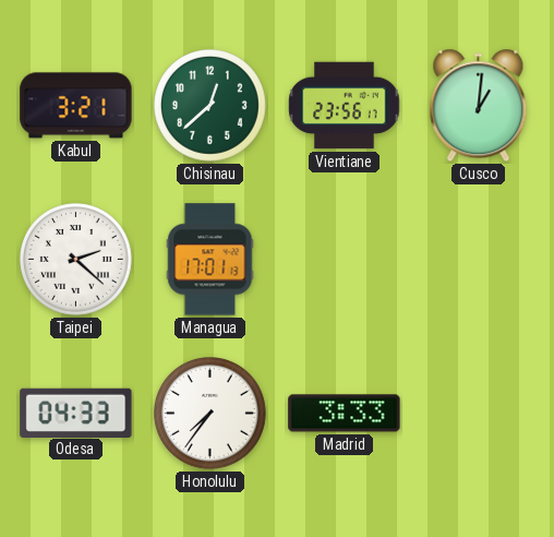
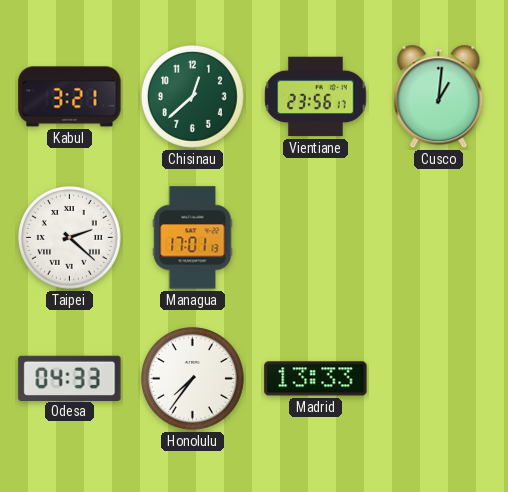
Madrid: 3:33 -> 13:33 (316, 379)
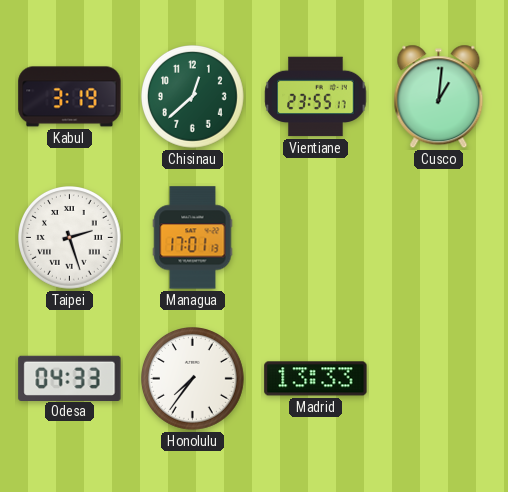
Kabul: 3:21 -> 3:19 (70, 97)
Vientiane: 23:56 -> 23:55 (316, 97)
Taipei: 2:22 -> 2:27 (70, 238)
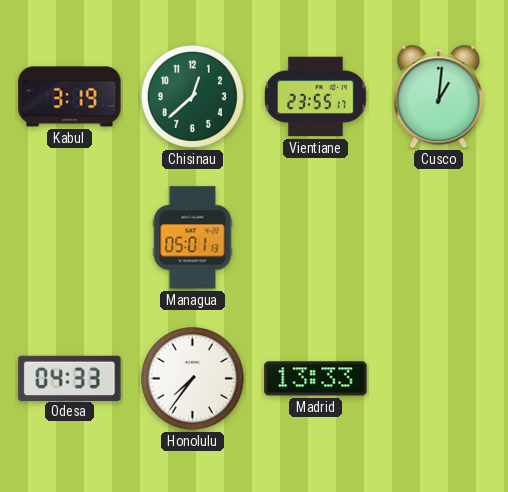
Taipei: 2:27 -> none (70, 238)
Managua: 17:01 -> 05:01 (193, 238)
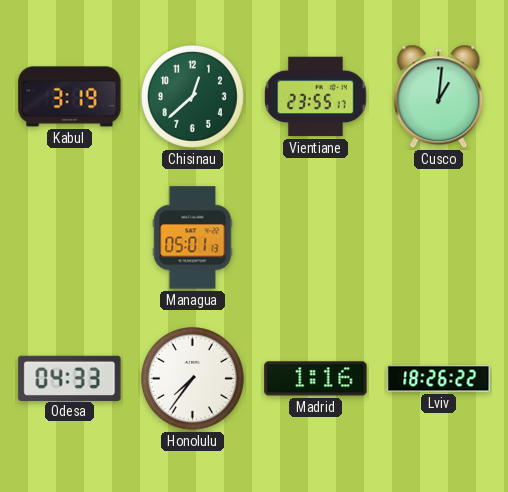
Madrid: 13:33 -> 1:16 (316, 379)
Lviv: none -> 18:26 (439, 379)
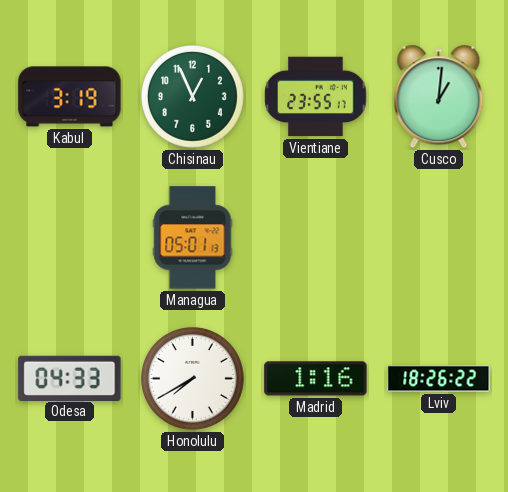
Chisinau: 12:38 -> 12:56 (193, 97)
Honolulu: 7:36 -> 7:40 (193, 379)
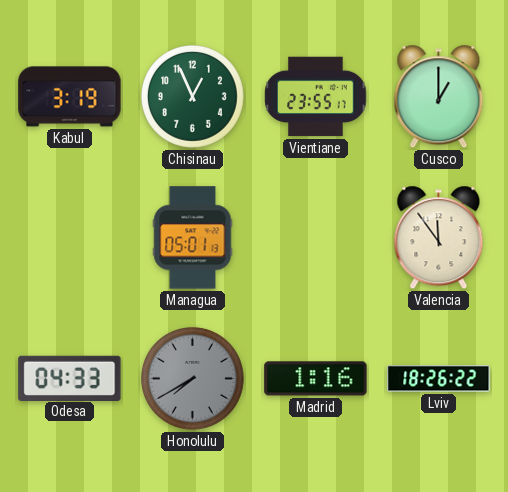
Cusco: 1:01 -> 1:00 (439, 97)
Valencia: none -> 11:54 (439, 238)
Honolulu dial: white -> grey (193, 379)
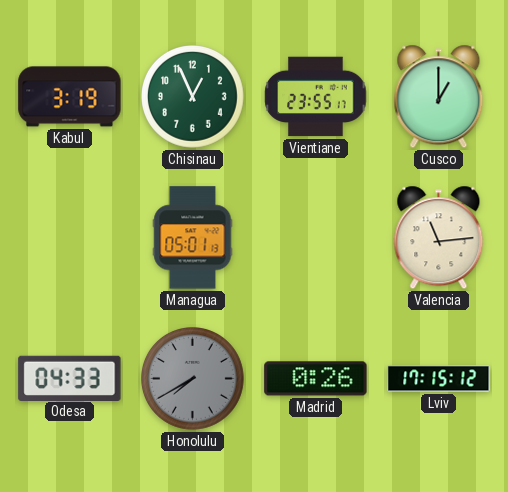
Valencia: 11:54 -> 11:14 (439, 238)
Madrid: 1:16 -> 0:26 (316, 379)
Lviv: 18:26 -> 17:15 (439, 379)
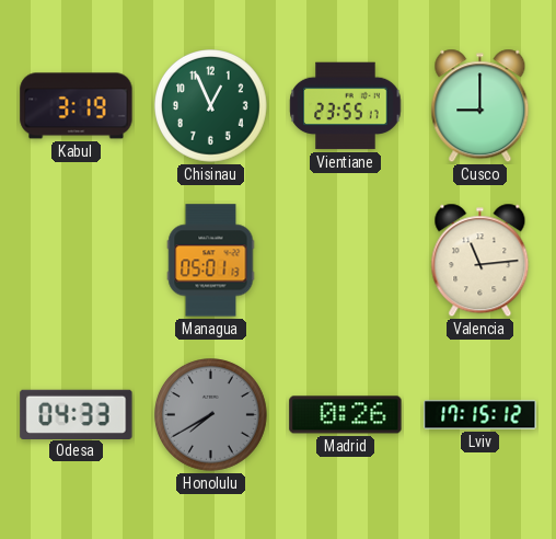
Cusco: 1:00 -> 9:00 (480, 106)
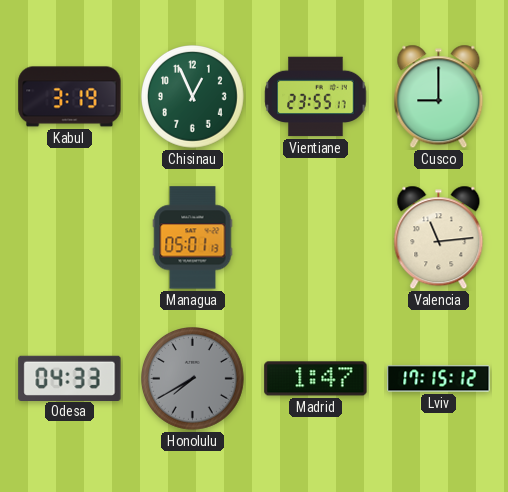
Madrid: 0:26 -> 1:47 (316, 379)
